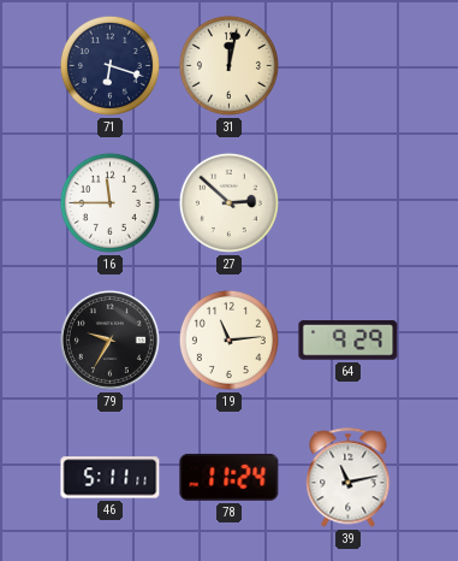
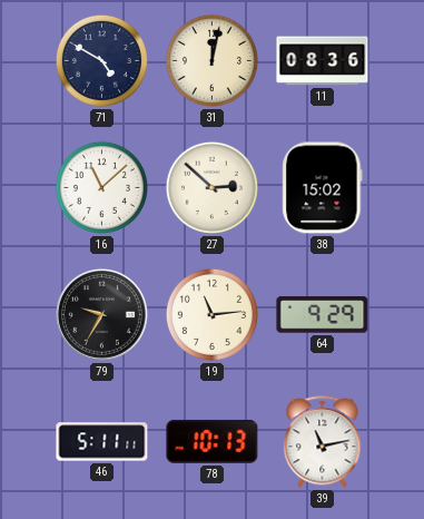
71: 6:18 -> 4:50 (101, 60)
11: none -> 08:36 (323, 61)
16: 11:45 -> 11:08 (101, 187)
38: none -> 15:02 (323, 188)
78: 11:24 -> 10:13 (213, 441)
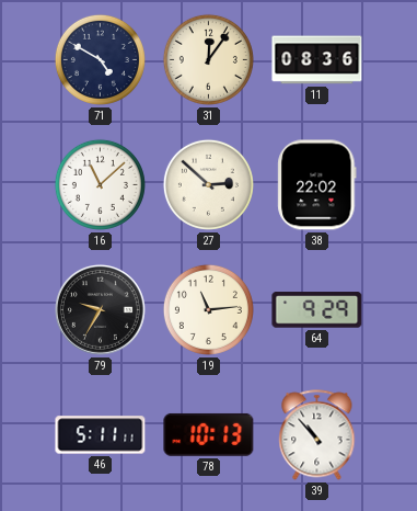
31: 12:02 -> 12:06 (208, 59)
38: 15:02 -> 22:02 (317, 185)
39: 11:13 -> 10:53 (317, 435)
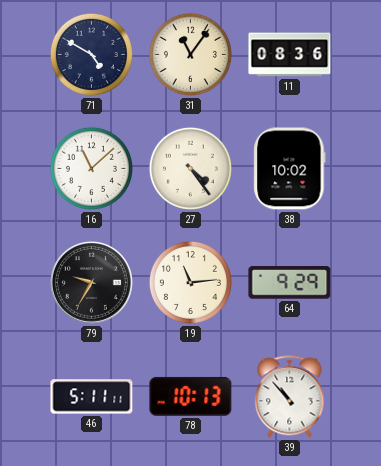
31: 12:06 -> 11:06 (190, 54)
27: 2:52 -> 4:24 (190, 168)
38: 22:02 -> 10:02 (290, 169)
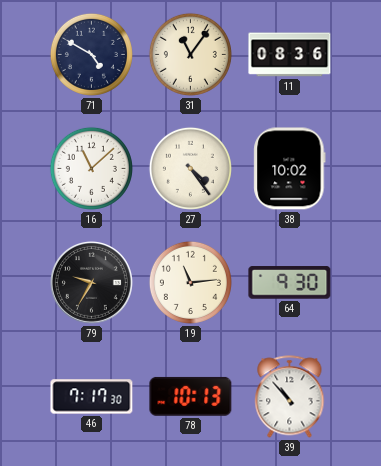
64: 9:29 -> 9:30 (290, 283)
46: 5:11 -> 7:17 (92, 397)
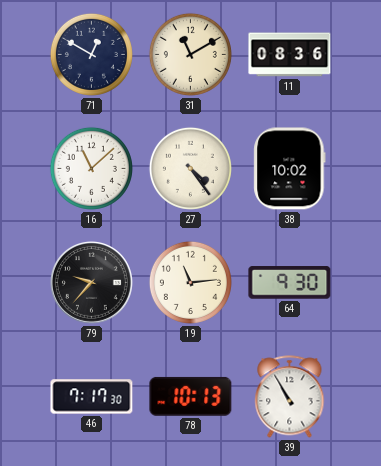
71: 4:50 -> 12:50 (91, 54)
31: 11:06 -> 11:10 (190, 54)
79: 9:35 -> 9:37 (91, 282)
39: 10:53 -> 10:55 (290, 397)
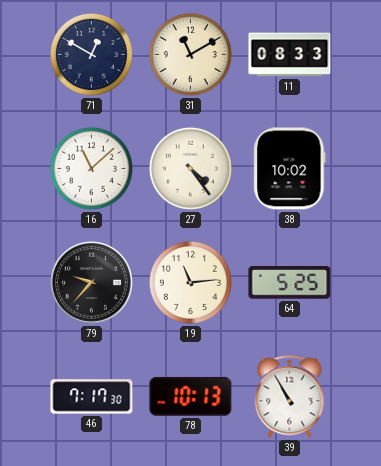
11: 08:36 -> 08:33 (290, 55)
64: 9:30 -> 5:25 (290, 283)
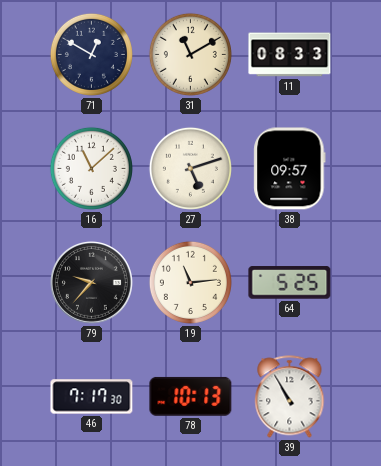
27: 4:24 -> 5:12 (190, 168)
38: 10:02 -> 09:57 (290, 169)
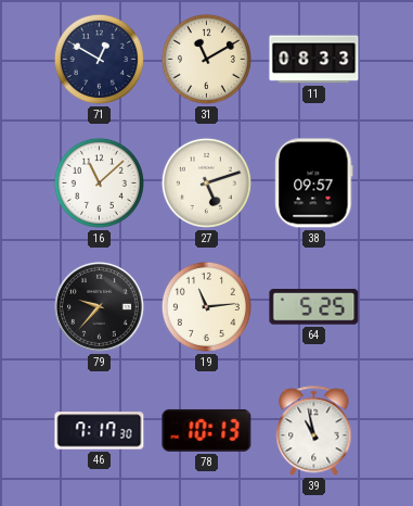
39: 10:55 -> 10:58 (314, 431)
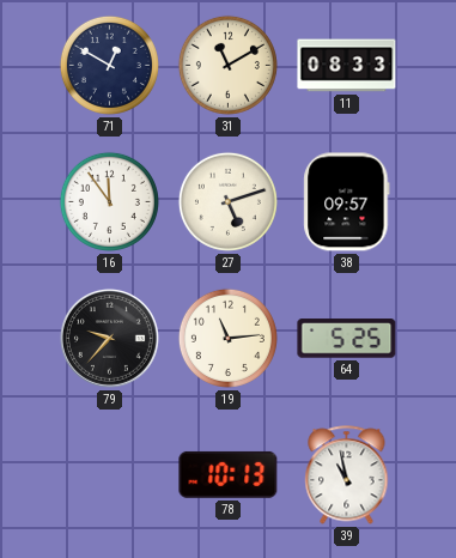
16: 11:08 -> 11:54 (109, 201)
46: 7:17 -> none (100, 431)
